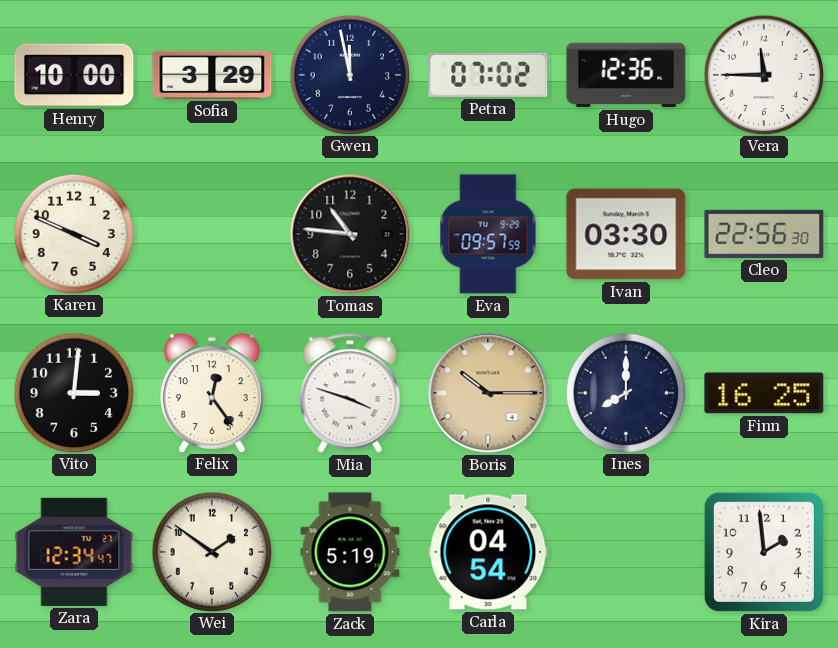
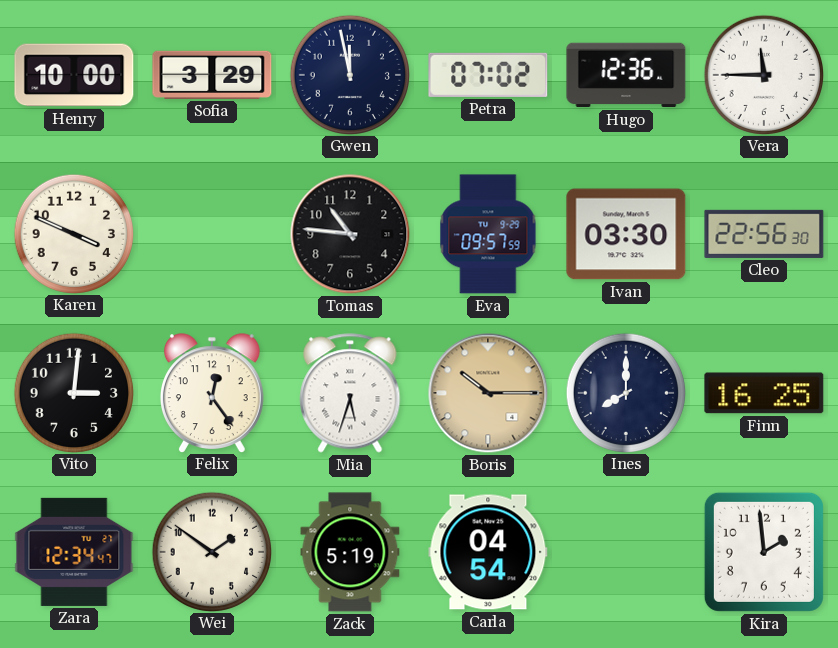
Mia: 3:48 -> 5:33 (350, 393)
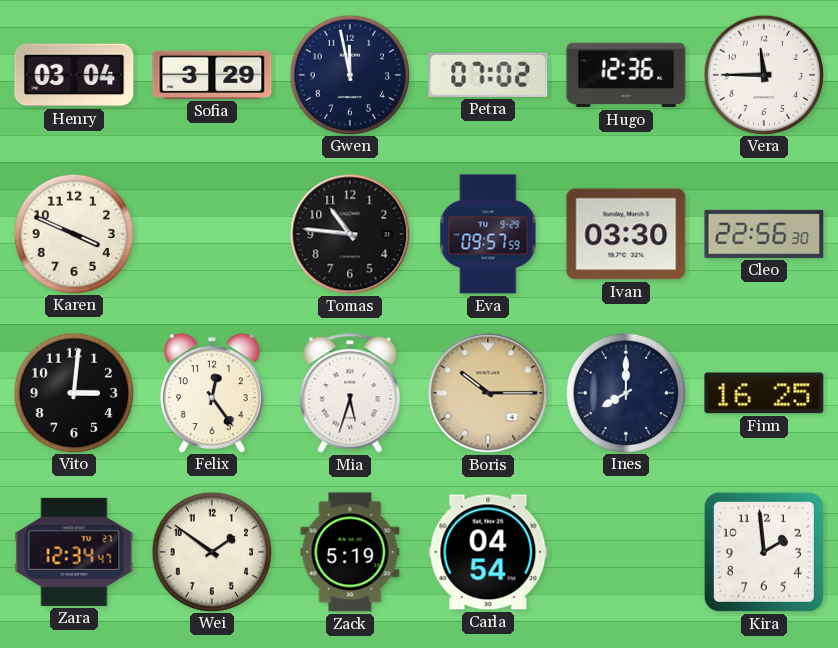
Henry: 10:00 -> 03:04 (74, 75)
